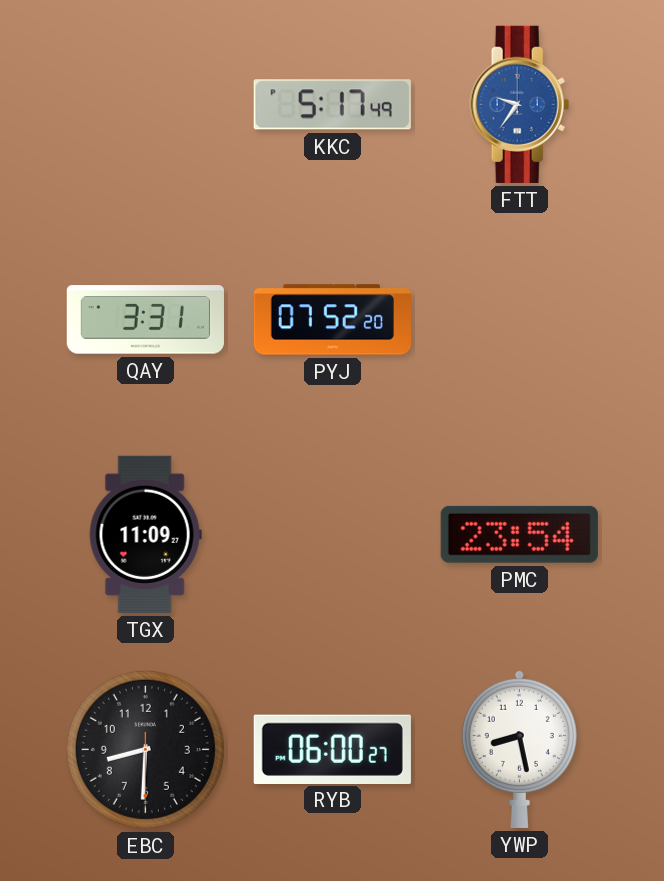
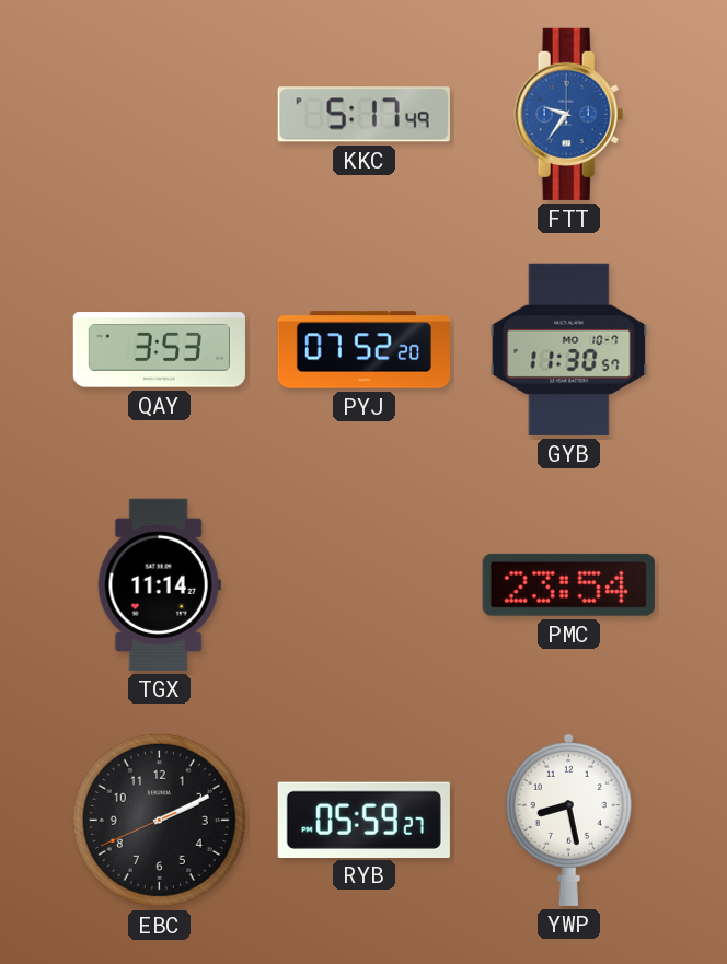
QAY: 3:31 -> 3:53 (159, 350)
GYB: none -> 11:30 (569, 349)
TGX: 11:09 -> 11:14 (159, 584)
EBC: 8:30 -> 2:10 (159, 820)
RYB: 06:00 -> 05:59 (363, 820)
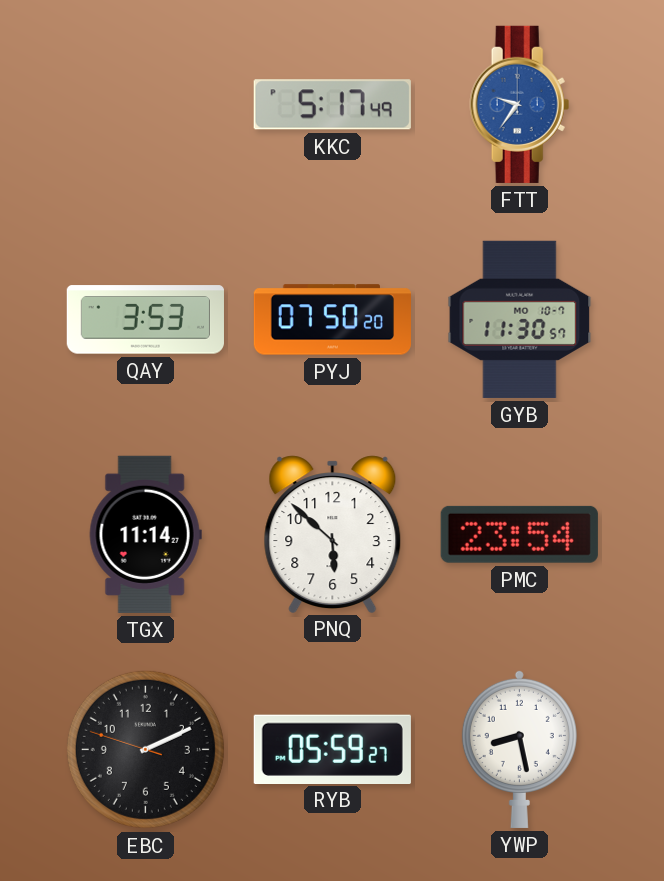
PYJ: 07:52 -> 07:50 (332, 320)
PNQ: none -> 5:52 (333, 534)
EBC: 2:10:41 -> 2:10:48 (145, 749)
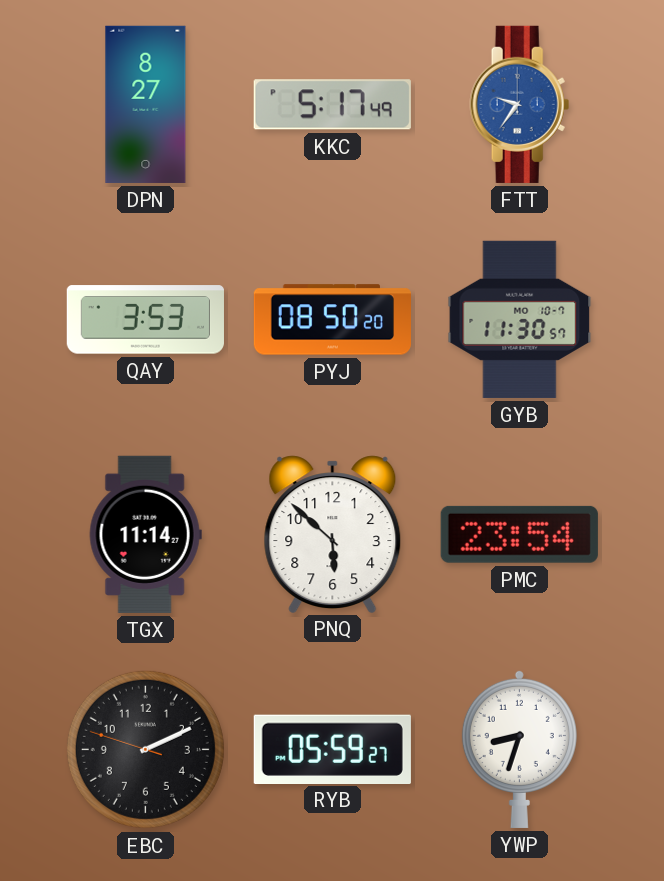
DPN: none -> 8:27 (146, 104)
PYJ: 07:50 -> 08:50 (332, 320)
YWP: 8:28 -> 8:33 (519, 749)
